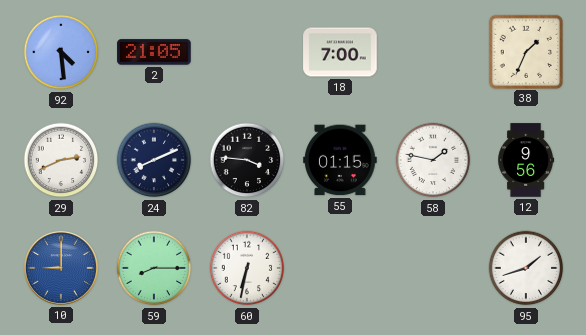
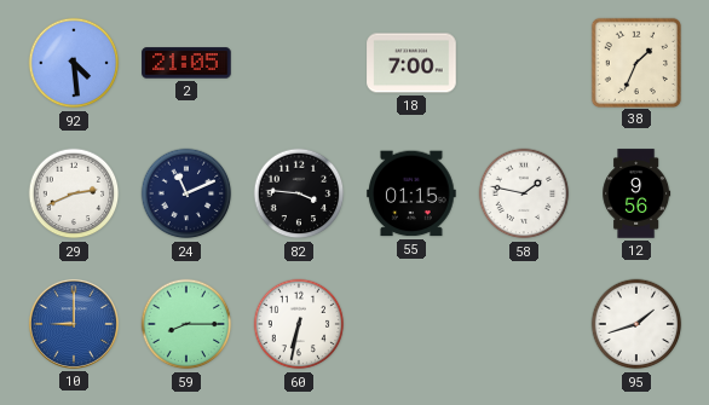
24: 8:11 -> 11:11 (186, 193)
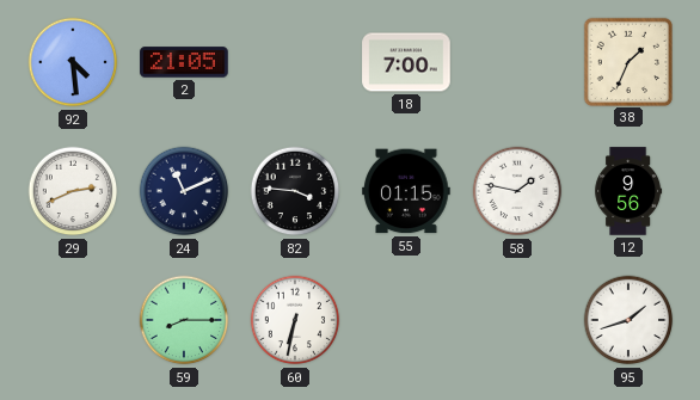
10: 9:00 -> none (74, 324)
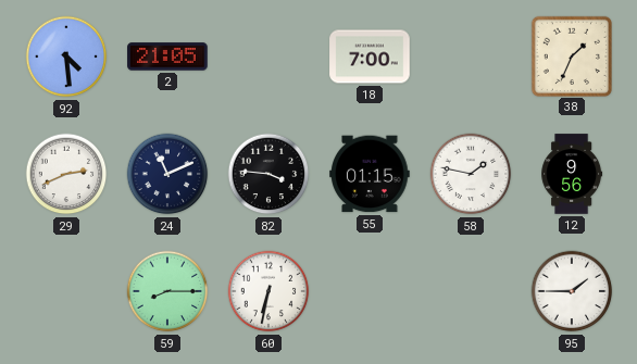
95: 1:42 -> 1:45 (572, 291)
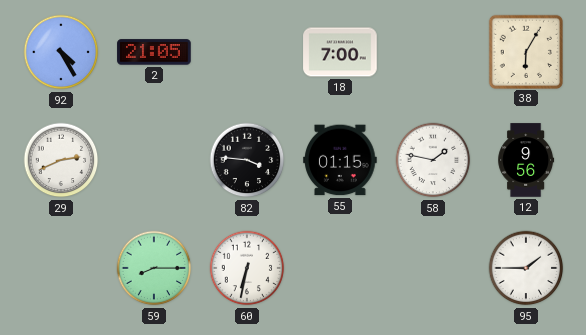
92: 4:29 -> 4:25 (61, 52)
38: 1:34 -> 6:05 (525, 51)
24: 11:11 -> none (167, 174)
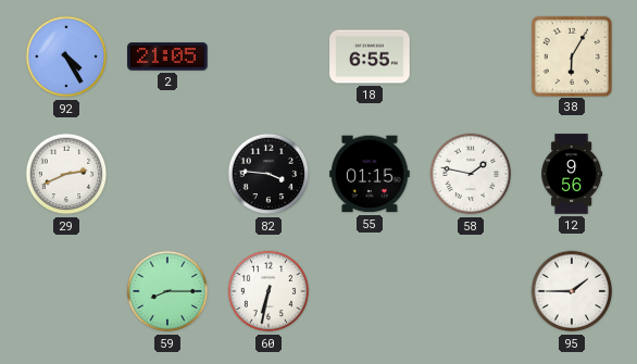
18: 7:00 -> 6:55 (370, 57)
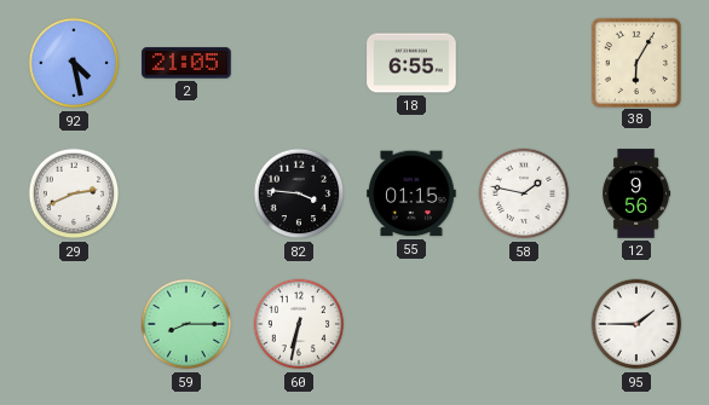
92: 4:25 -> 4:28 (74, 63)
